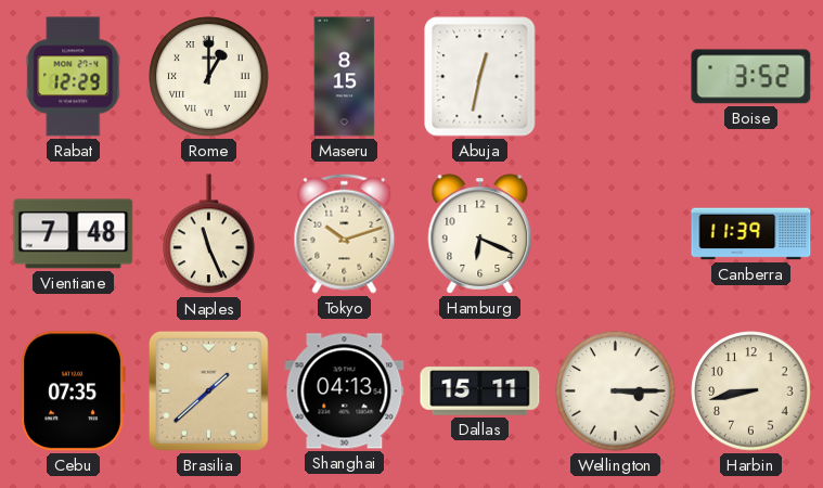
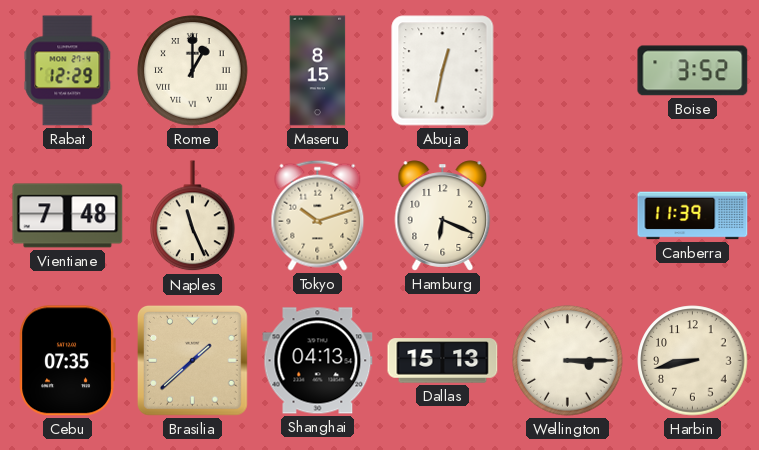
Dallas: 15:11 -> 15:13 (443, 361)
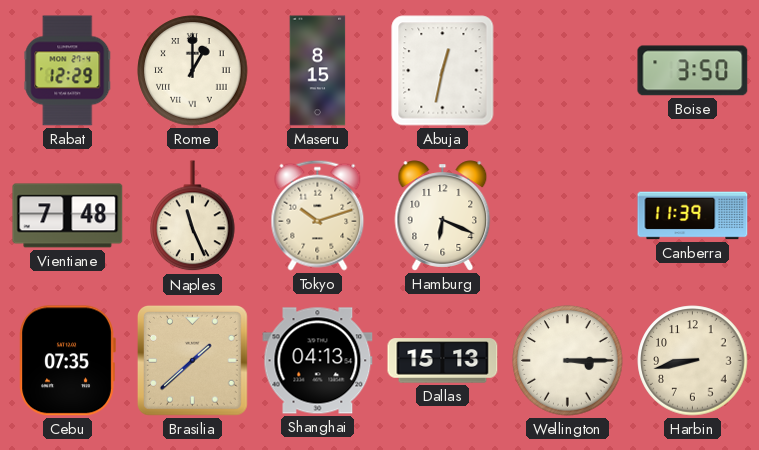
Boise: 3:52 -> 3:50 (693, 71)
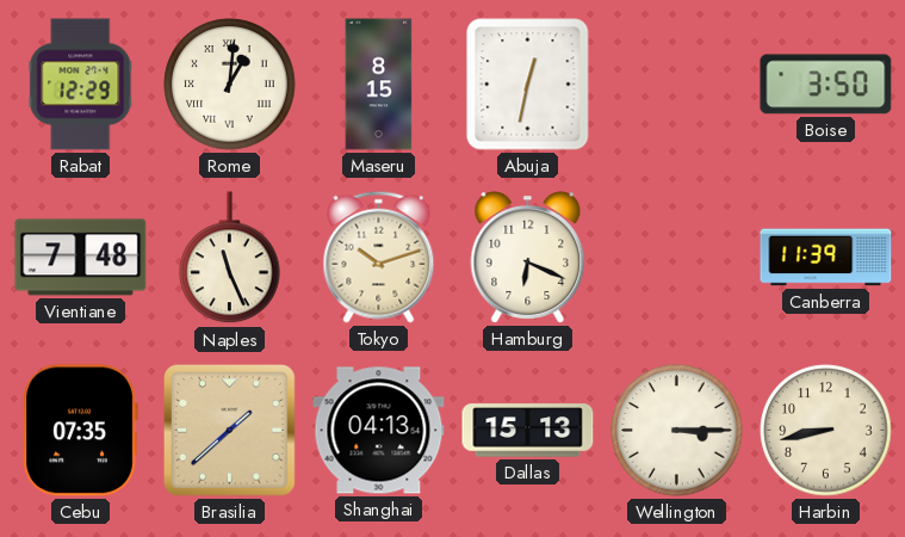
Rome: 1:00 -> 1:01 (230, 85)
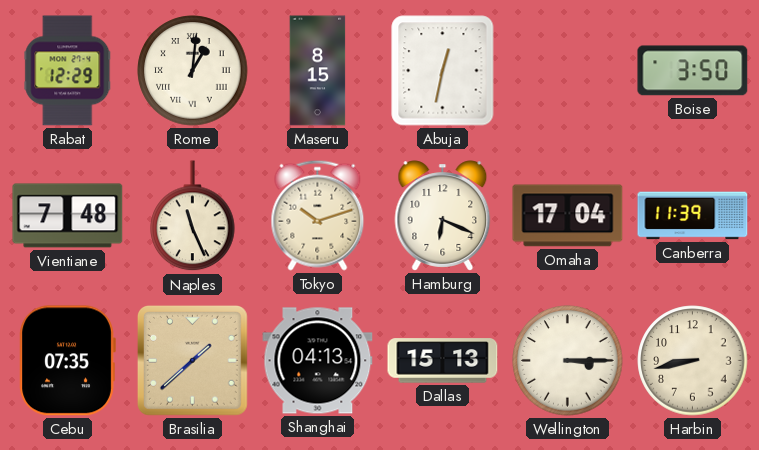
Omaha: none -> 17:04 (568, 216)
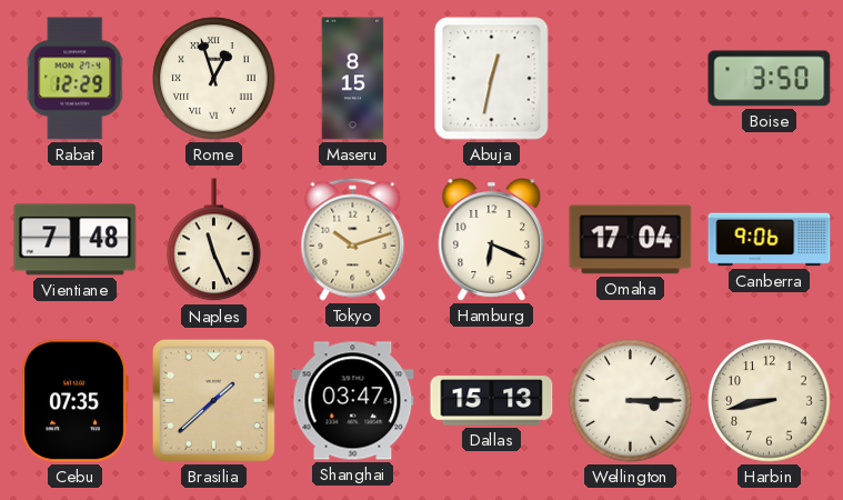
Rome: 1:01 -> 12:57 (214, 79)
Canberra: 11:39 -> 9:06 (770, 240)
Shanghai: 04:13 -> 03:47 (353, 401)
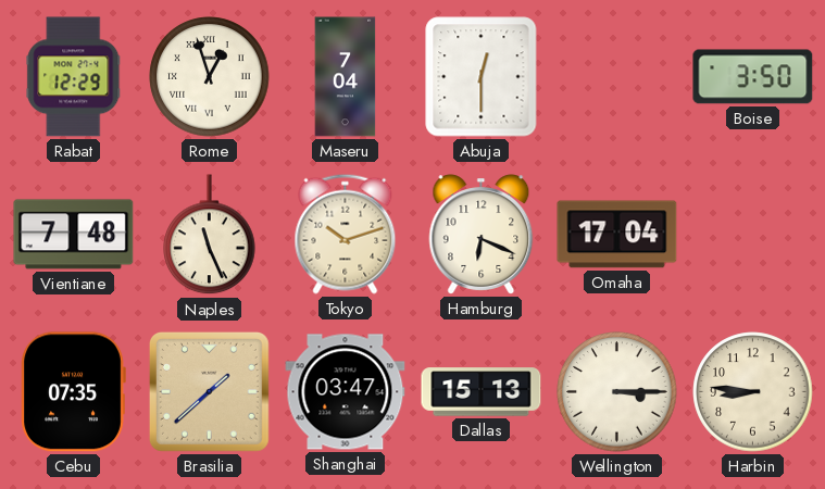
Maseru: 8:15 -> 7:04 (346, 77)
Abuja: 12:32 -> 12:30 (482, 77)
Canberra: 9:06 -> none (770, 240)
Harbin: 8:43 -> 8:46 (753, 392)
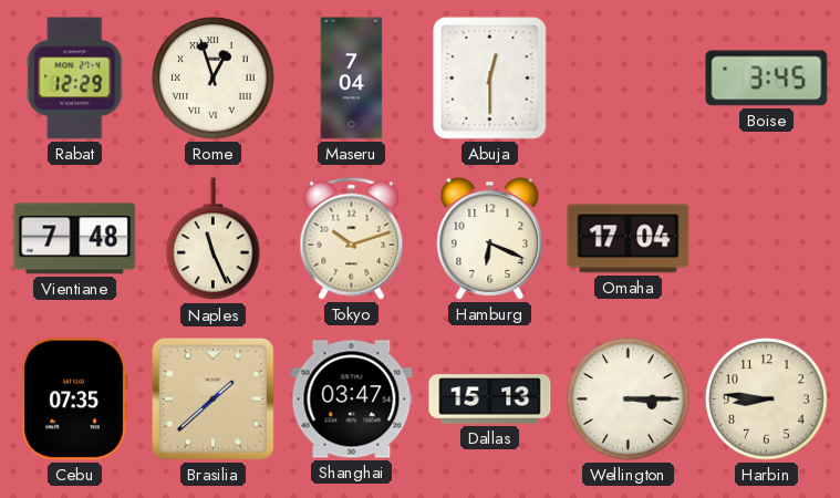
Boise: 3:50 -> 3:45 (767, 79)
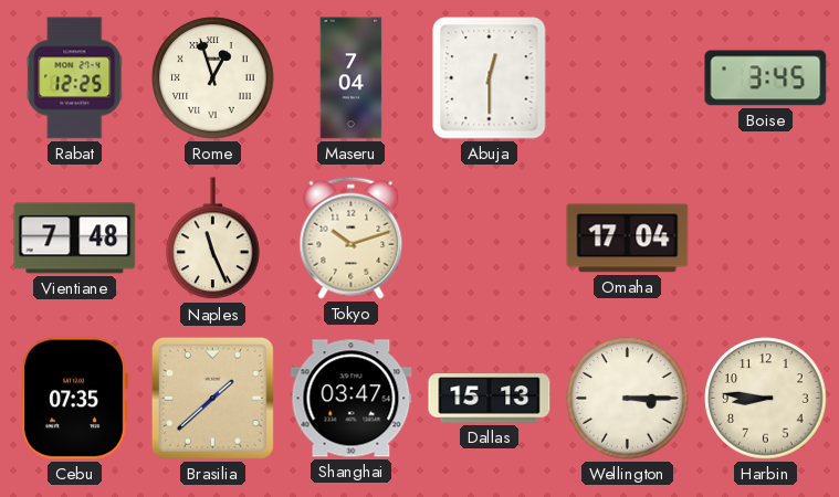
Rabat: 12:29 -> 12:25 (75, 78)
Hamburg: 6:19 -> none (490, 239)
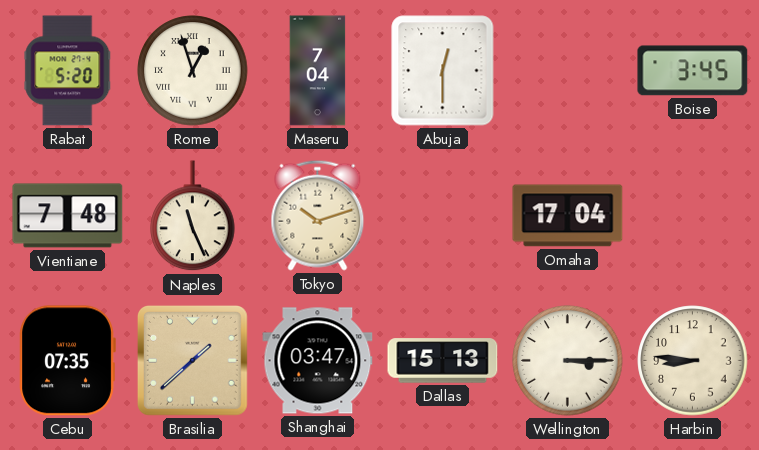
Rabat: 12:25 -> 5:20 (68, 71)
